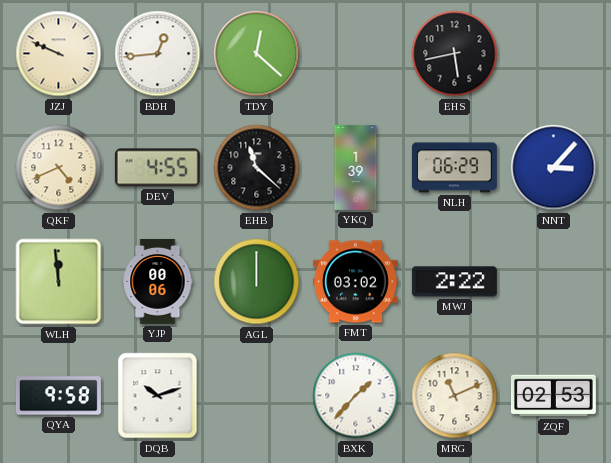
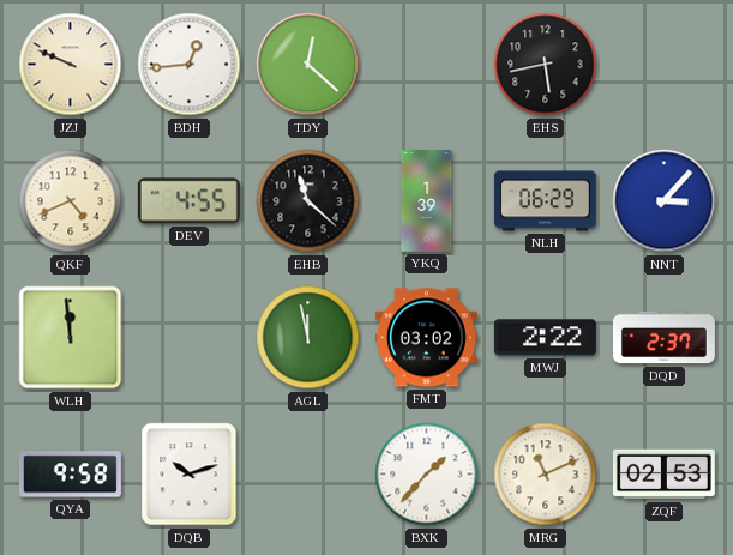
YJP: 00:06 -> none (158, 281)
AGL: 12:00 -> 11:58 (308, 338)
DQD: none -> 2:37 (663, 338)
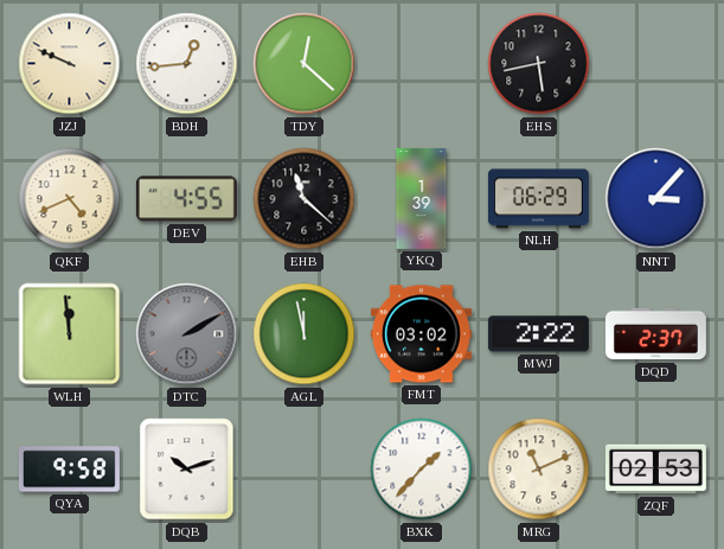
DTC: none -> 2:10 (187, 334)
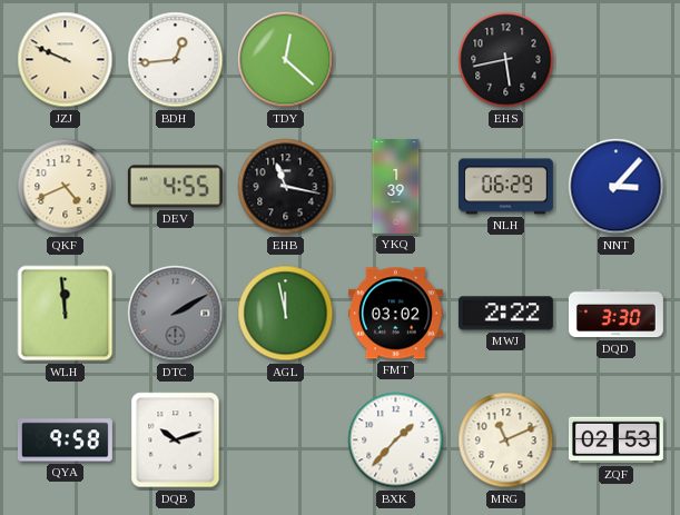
EHB: 11:22 -> 11:17 (286, 187)
DQD: 2:37 -> 3:30 (615, 314)
